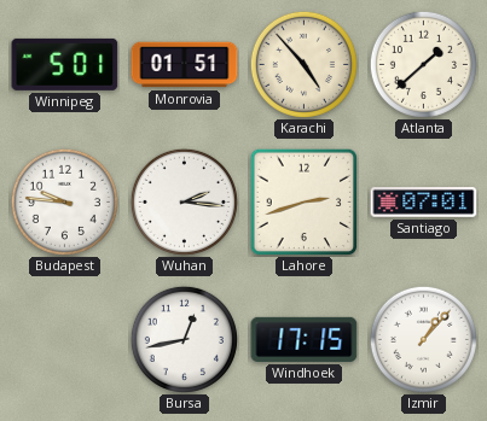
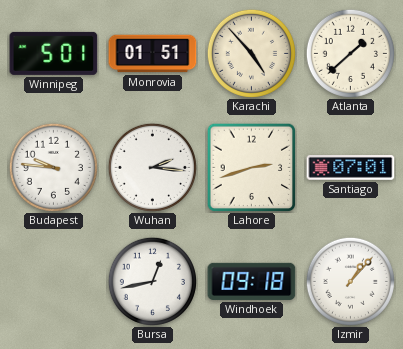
Windhoek: 17:15 -> 09:18 (252, 281)
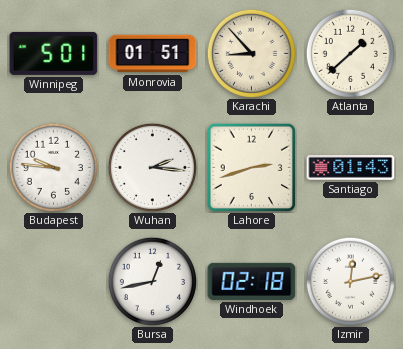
Karachi: 4:53 -> 8:53 (251, 53)
Santiago: 07:01 -> 01:43 (351, 168)
Windhoek: 09:18 -> 02:18 (252, 281)
Izmir: 1:07 -> 12:13 (350, 281)
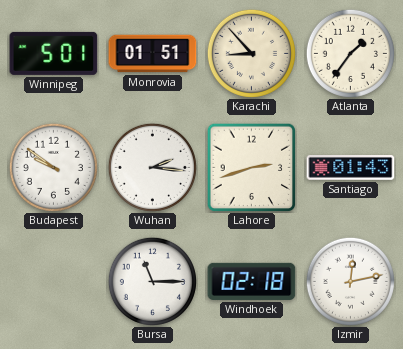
Atlanta: 1:38 -> 1:36 (350, 53)
Budapest: 9:46 -> 9:51 (53, 167)
Bursa: 12:43 -> 11:15 (152, 281)
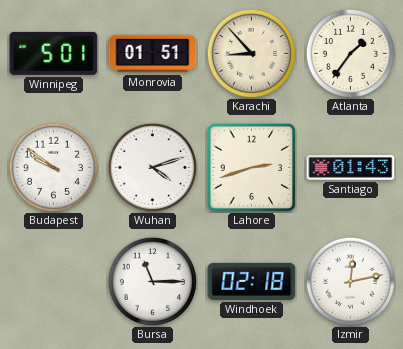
Wuhan: 2:16 -> 4:12 (152, 167)
